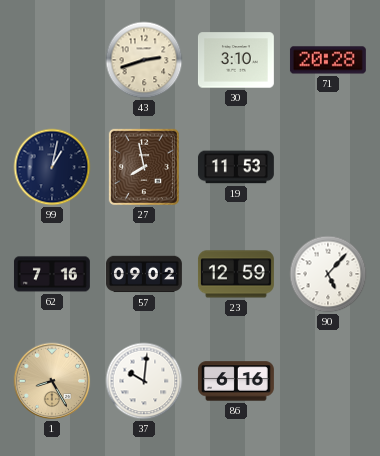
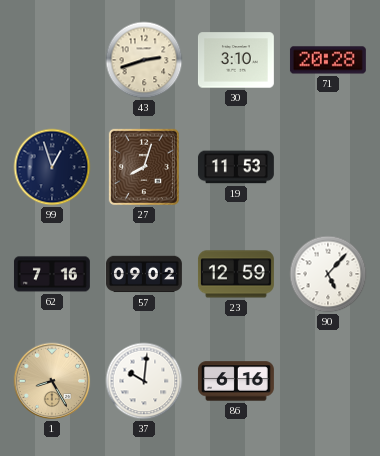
99: 1:02 -> 12:57 (52, 167)
27: 7:58 -> 8:03 (144, 167)
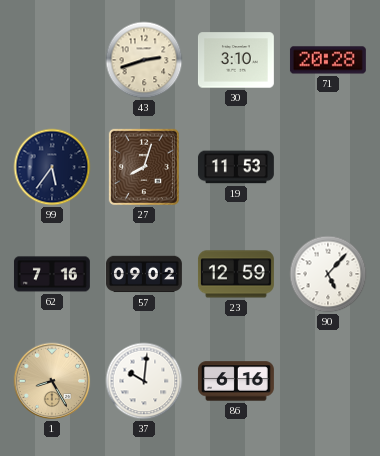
99: 12:57 -> 5:36 (52, 167)
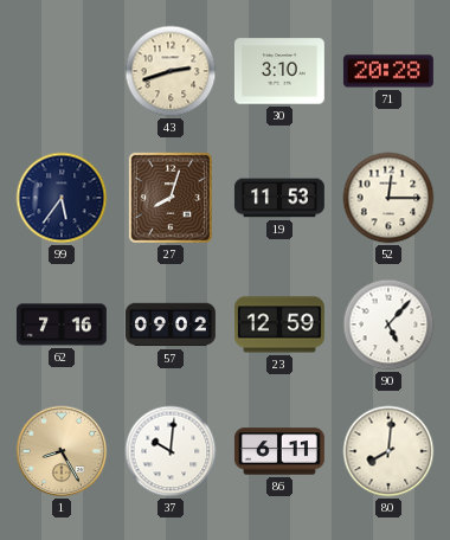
52: none -> 12:15 (388, 198)
86: 6:16 -> 6:11 (279, 451)
80: none -> 8:01 (388, 451)
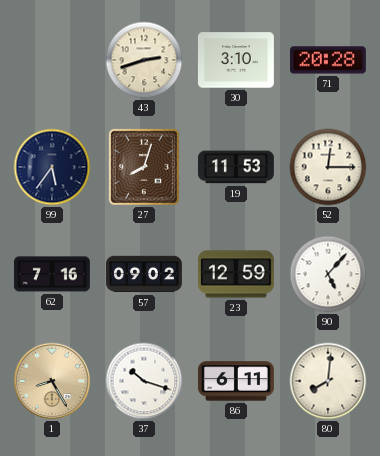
37: 10:01 -> 10:18 (144, 381)
